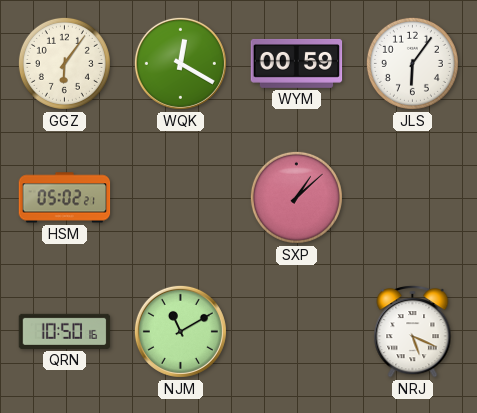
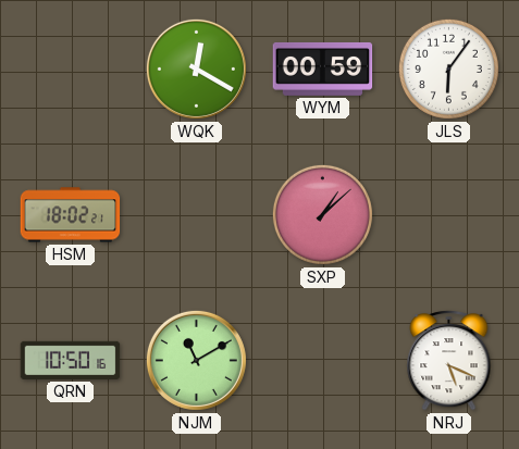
GGZ: 6:06 -> none (64, 63)
HSM: 05:02 -> 18:02 (71, 215)
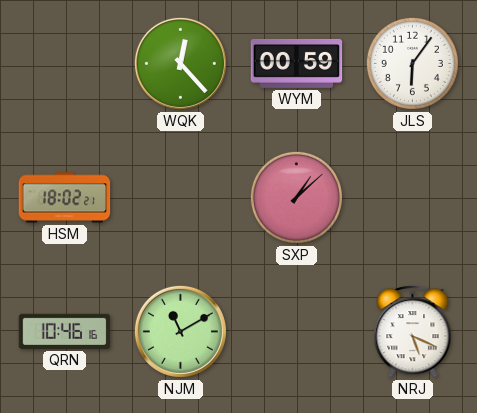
WQK: 12:20 -> 12:23 (180, 63)
QRN: 10:50 -> 10:46 (65, 331)
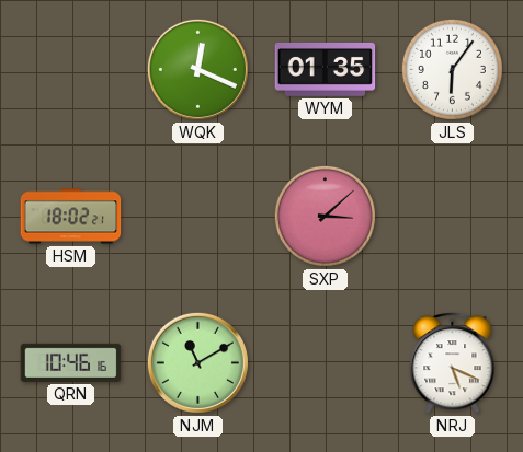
WQK: 12:23 -> 12:19 (197, 69)
WYM: 00:59 -> 01:35 (326, 69)
SXP: 1:08 -> 3:08 (325, 216)
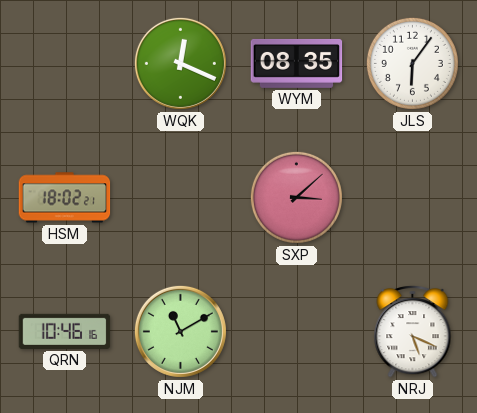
WYM: 01:35 -> 08:35 (297, 63)
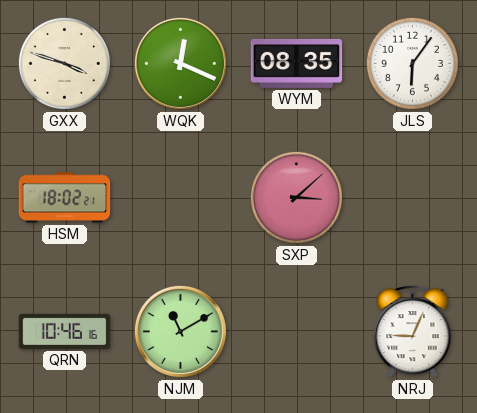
GXX: none -> 3:48 (64, 63)
NRJ: 5:19 -> 9:04 (413, 332)
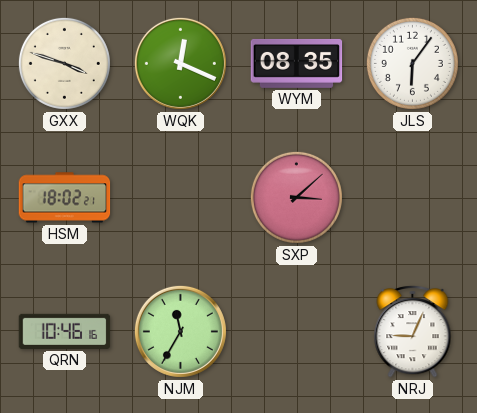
NJM: 11:10 -> 11:35 (180, 331)
